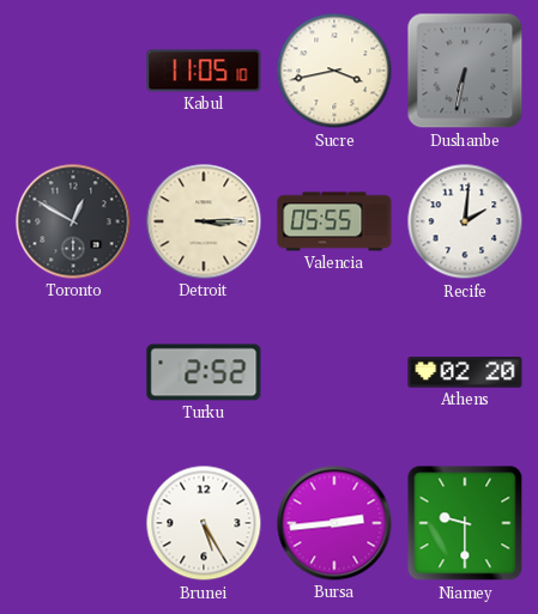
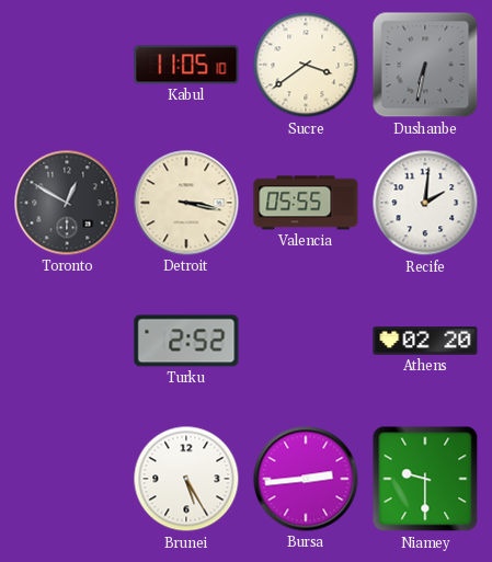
Sucre: 3:43 -> 3:39 (306, 65)
Detroit: 3:15 -> 3:17 (186, 203)
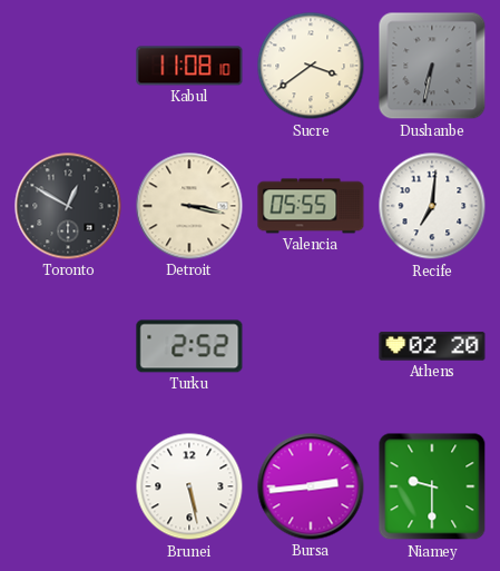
Kabul: 11:05 -> 11:08 (189, 66)
Recife: 2:01 -> 7:01 (432, 206)
Brunei: 5:25 -> 5:28 (189, 486)
